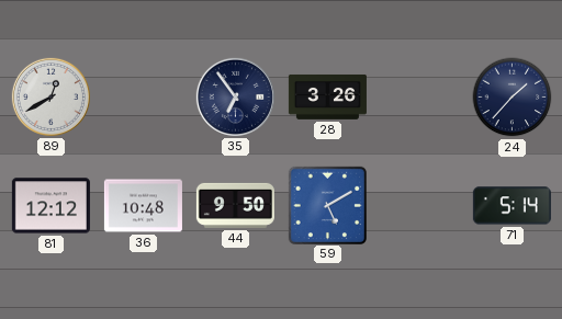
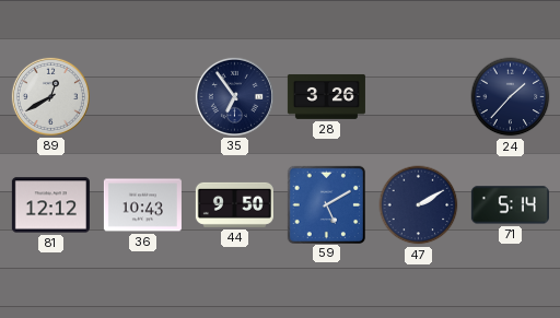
36: 10:48 -> 10:43 (142, 205)
47: none -> 2:10 (419, 205)
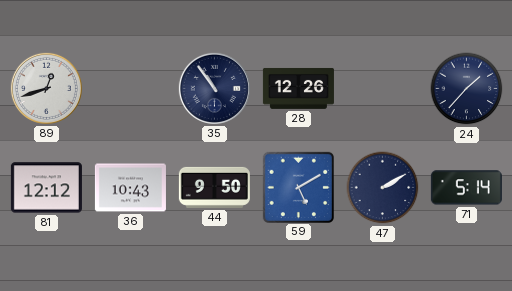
89: 12:40 -> 12:42 (46, 88)
35: 6:54 -> 10:54 (214, 88)
28: 3:26 -> 12:26 (298, 89)
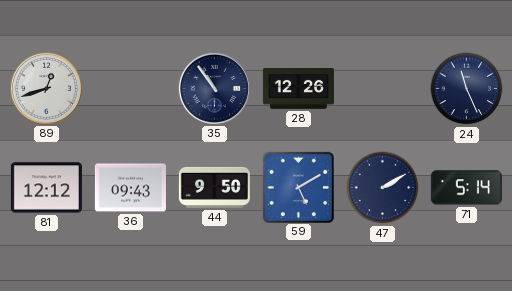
24: 1:37 -> 11:26 (467, 89)
36: 10:43 -> 09:43 (130, 188)
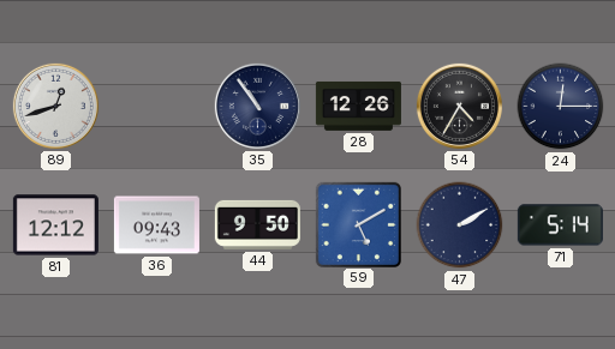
54: none -> 4:35 (459, 106)
24: 11:26 -> 12:15 (561, 107)
